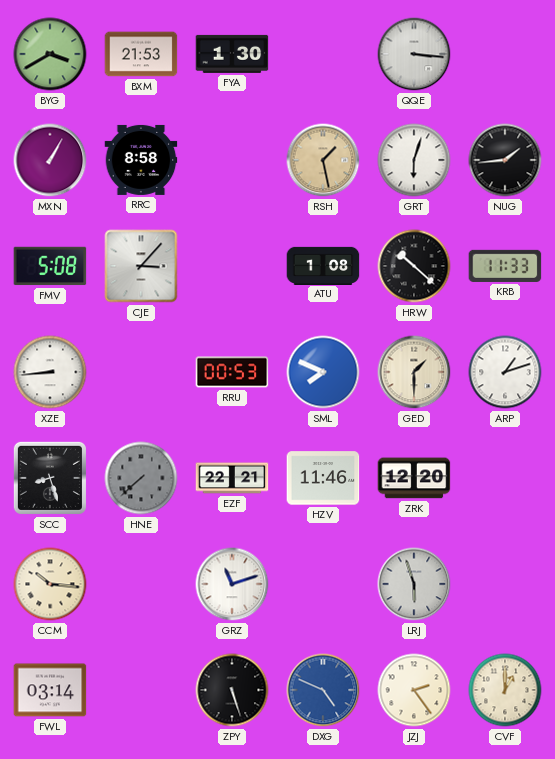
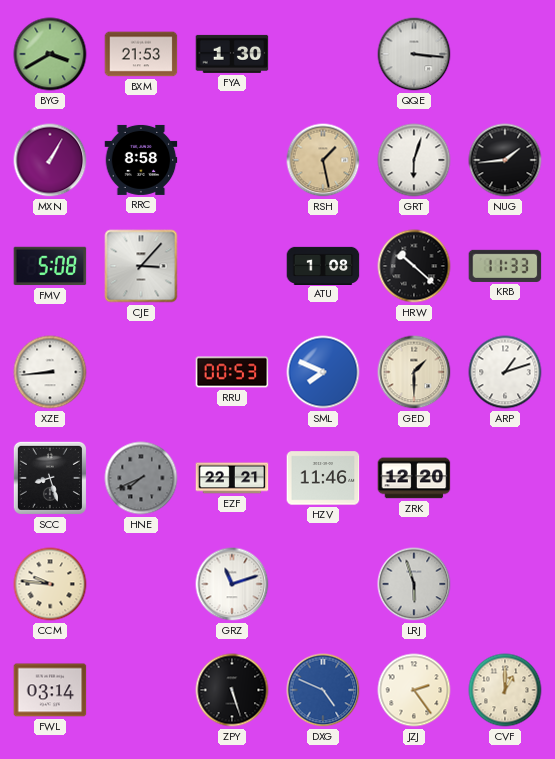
HNE: 7:38 -> 7:41 (141, 478)
CCM: 10:16 -> 9:46 (50, 584)
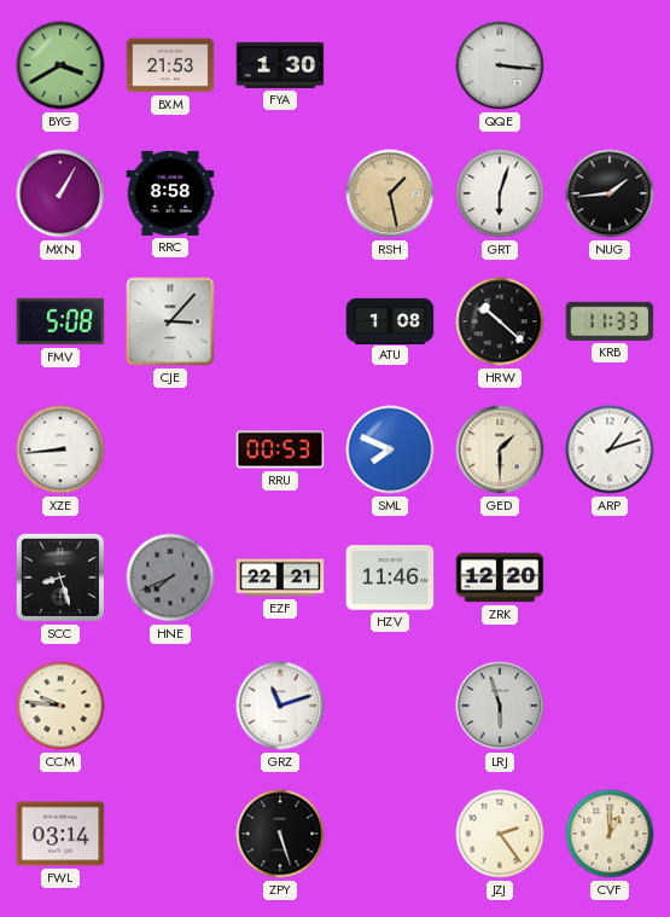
DXG: 4:49 -> none (323, 690)
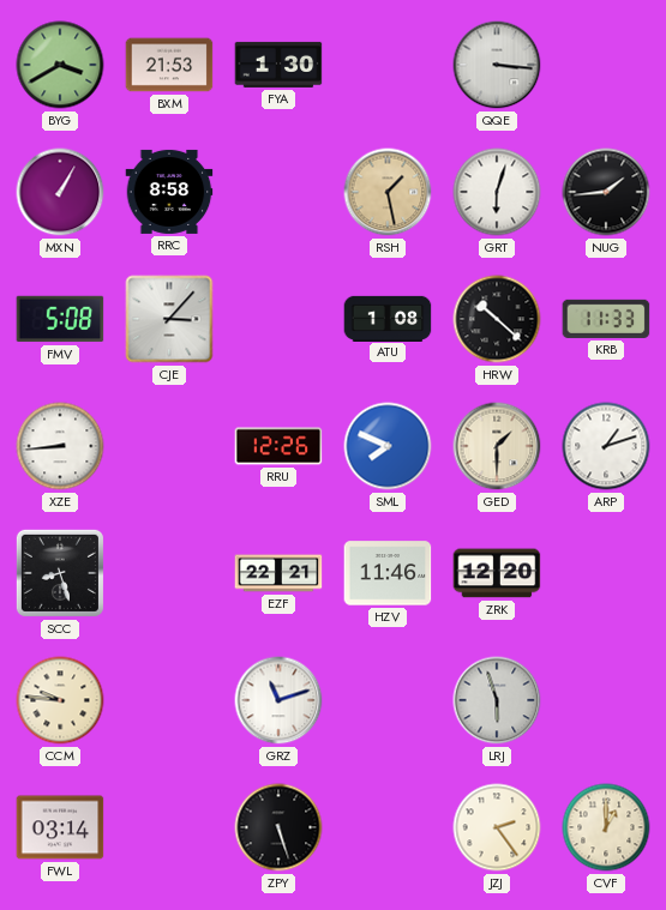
RRU: 00:53 -> 12:26 (278, 446)
HNE: 7:41 -> none (170, 578)
